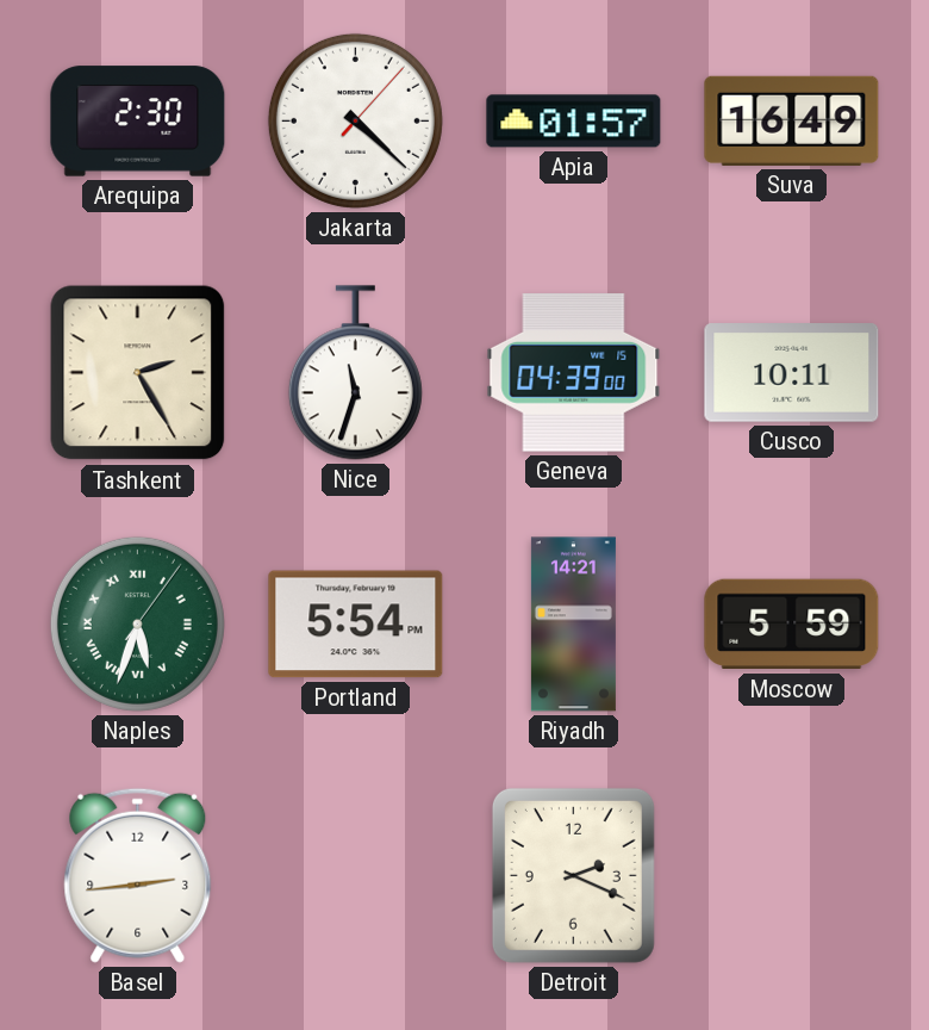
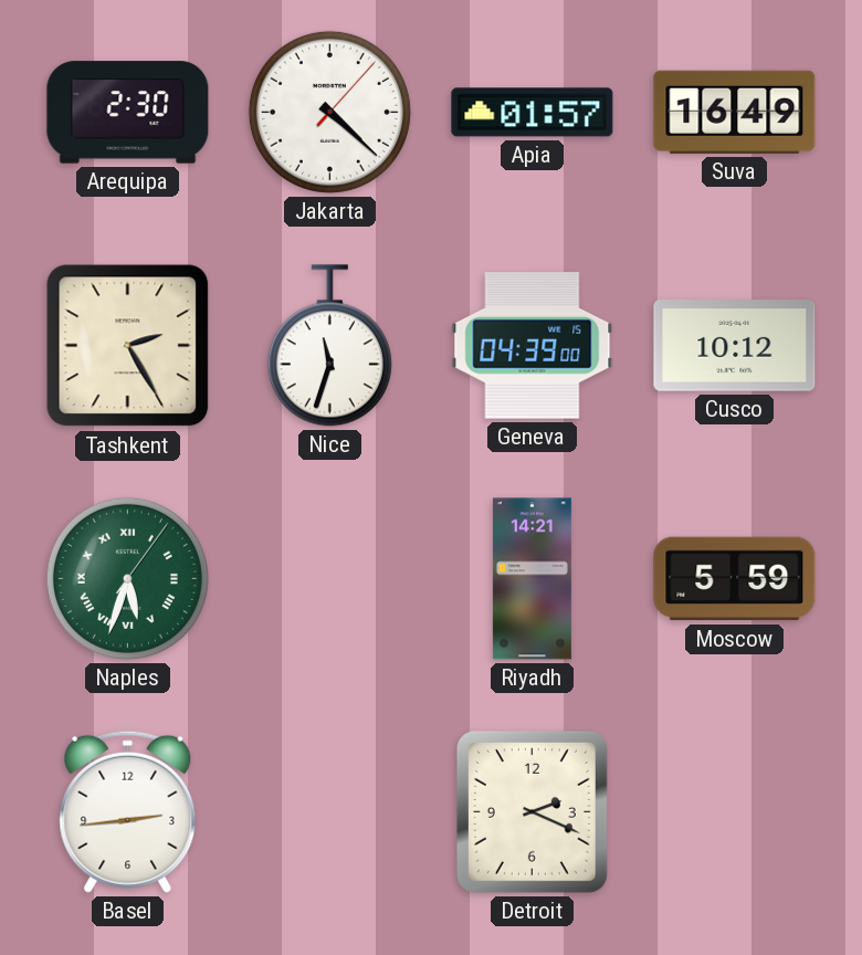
Cusco: 10:11 -> 10:12 (735, 346)
Portland: 5:54 -> none (356, 625)
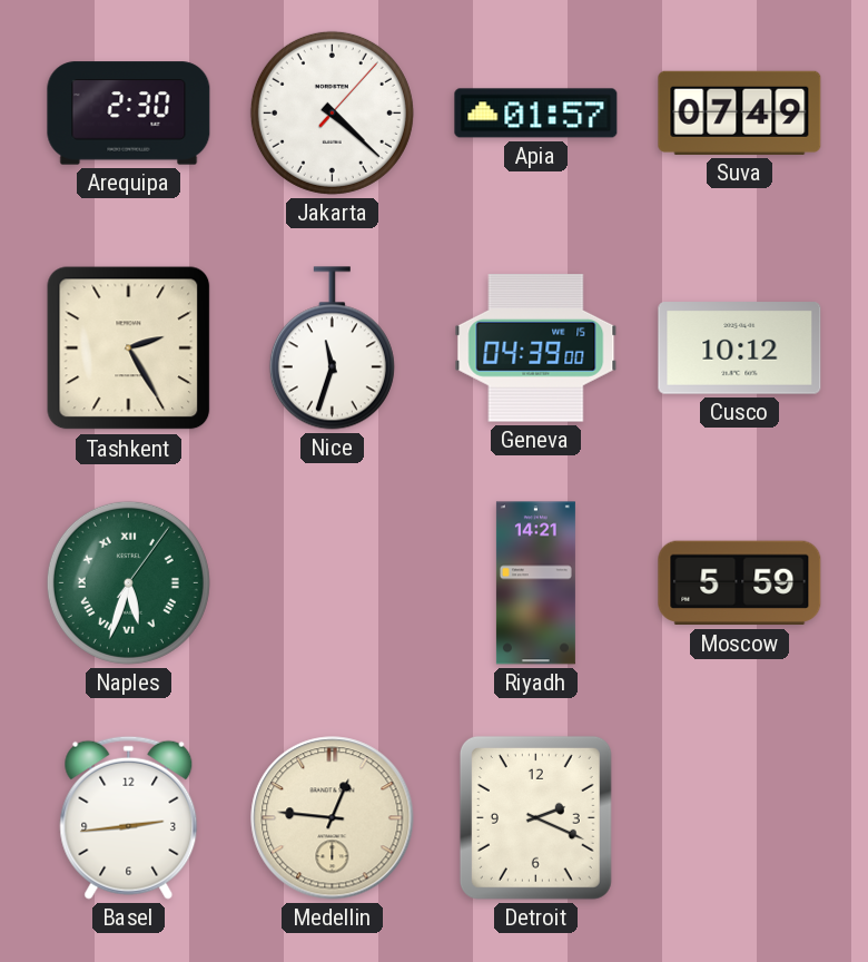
Suva: 16:49 -> 07:49 (740, 112)
Medellin: none -> 12:46 (333, 818)
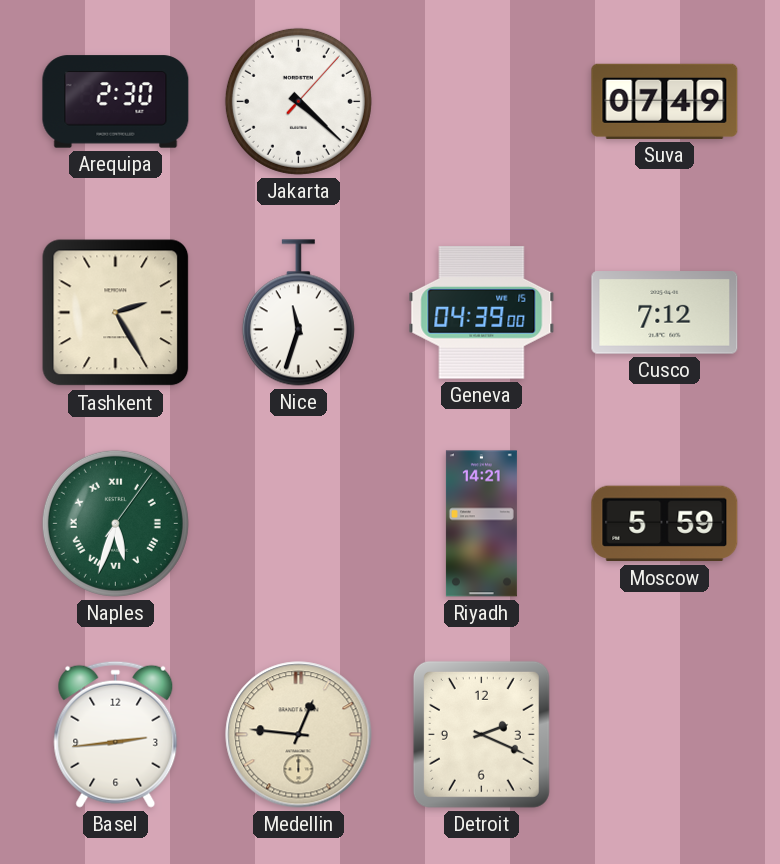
Apia: 01:57 -> none (536, 114)
Cusco: 10:12 -> 7:12 (665, 313)
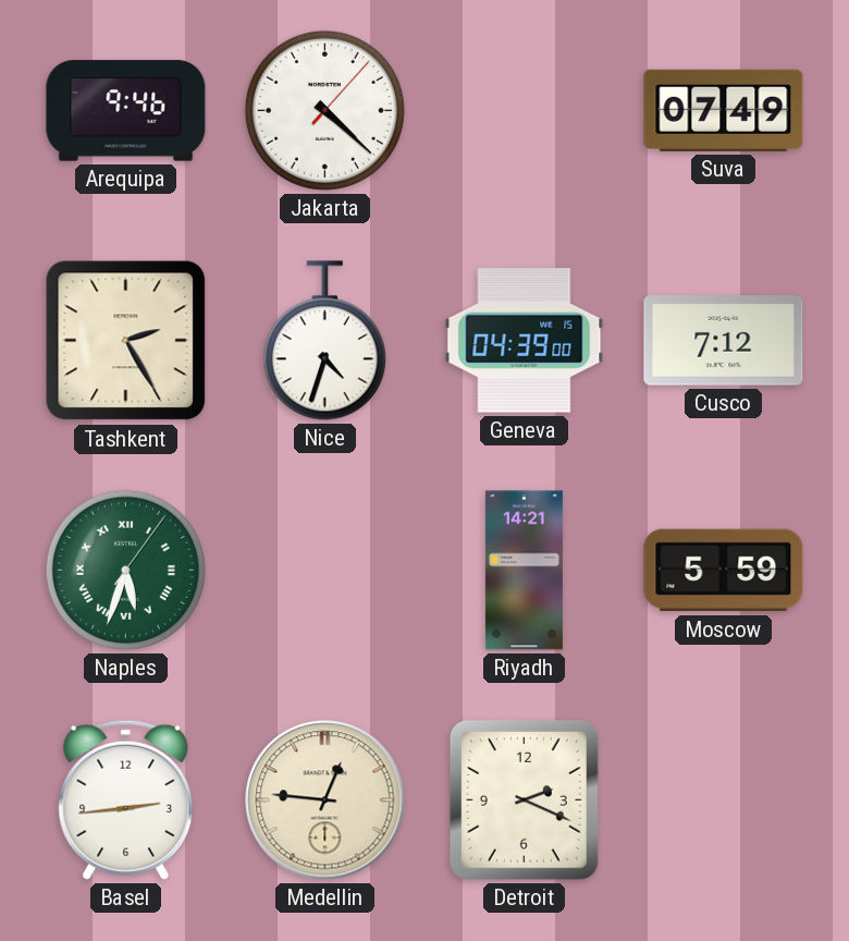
Arequipa: 2:30 -> 9:46 (126, 111)
Nice: 11:33 -> 4:33 (324, 341)
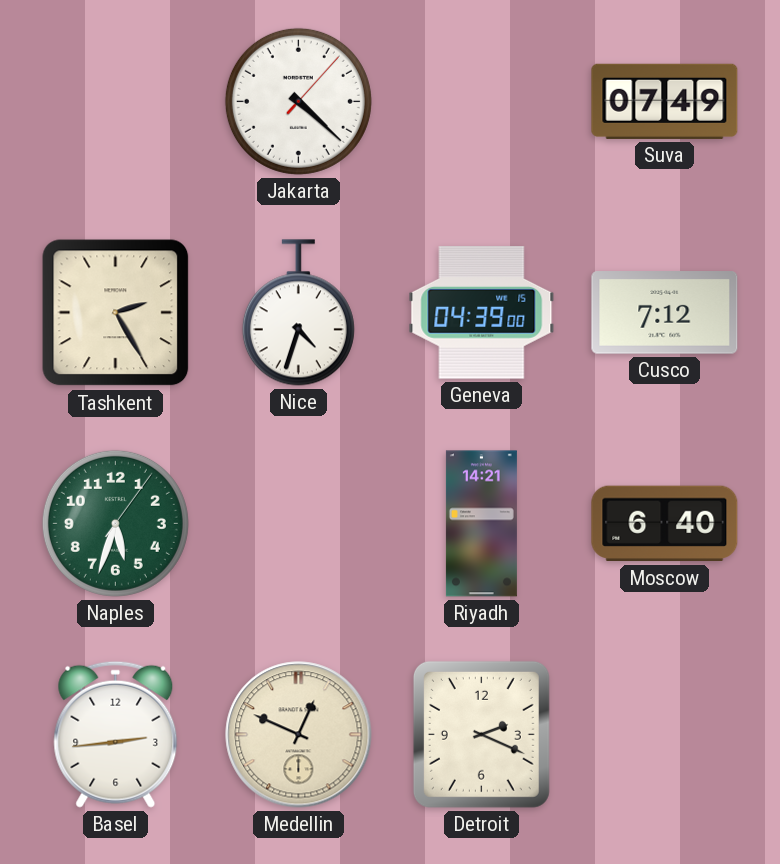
Arequipa: 9:46 -> none (126, 111)
Naples numerals: Roman -> Arabic (115, 523)
Moscow: 5:59 -> 6:40 (665, 524)
Medellin: 12:46 -> 12:49 (299, 735)
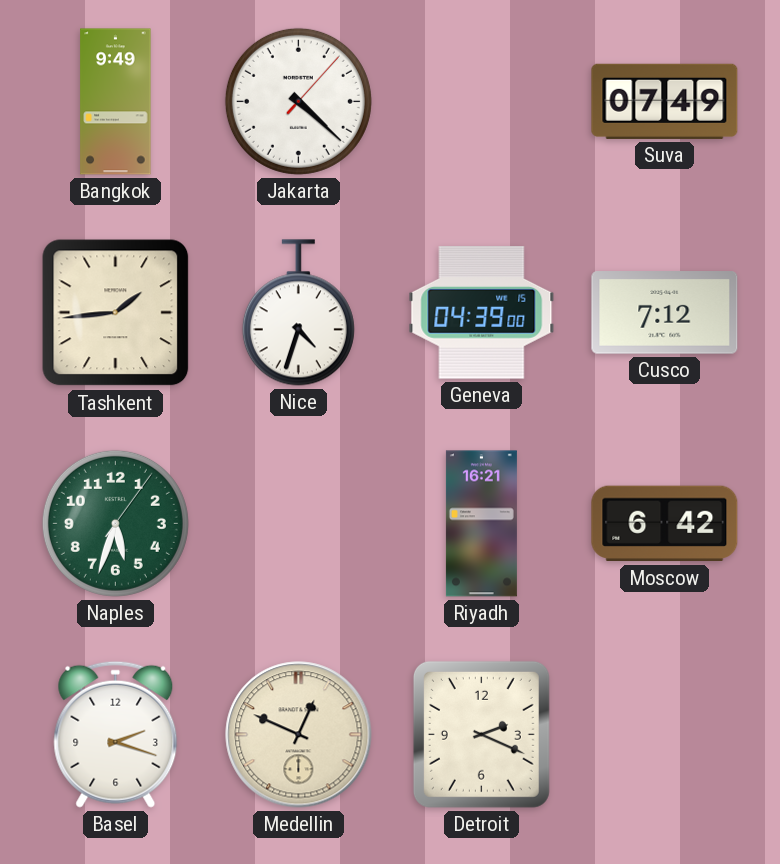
Bangkok: none -> 9:49 (116, 102)
Tashkent: 2:25 -> 1:44 (116, 313)
Riyadh: 14:21 -> 16:21 (481, 524)
Moscow: 6:40 -> 6:42 (665, 524)
Basel: 2:44 -> 2:18 (116, 734)
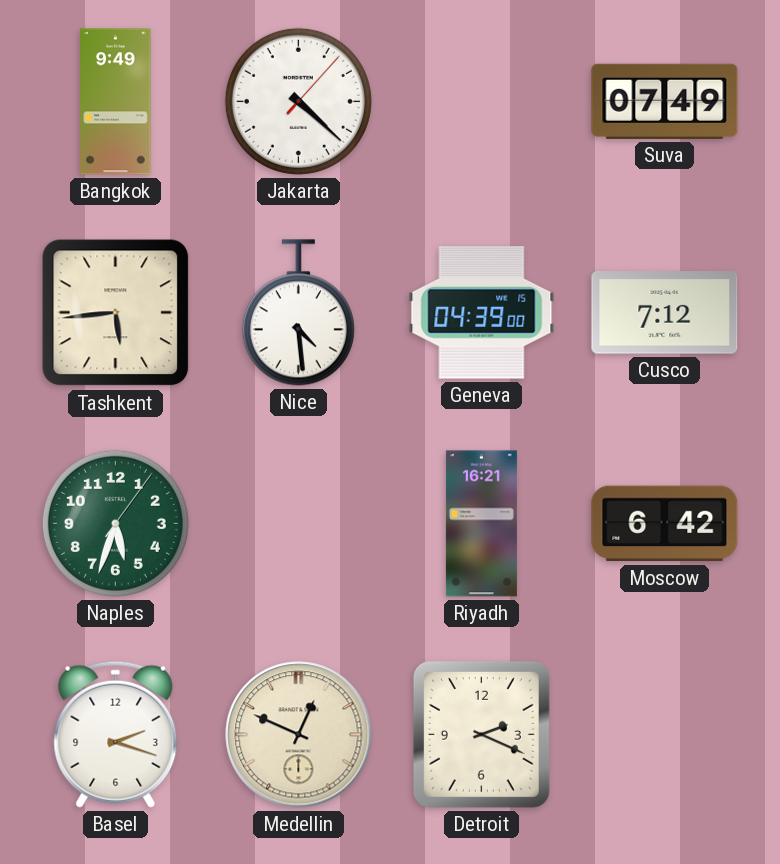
Tashkent: 1:44 -> 5:44 (116, 313)
Nice: 4:33 -> 4:29 (298, 313)
